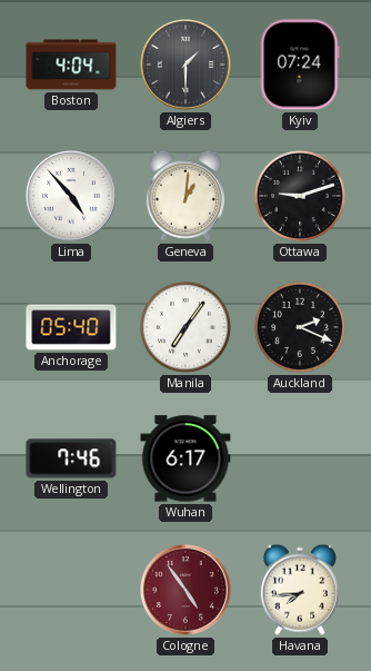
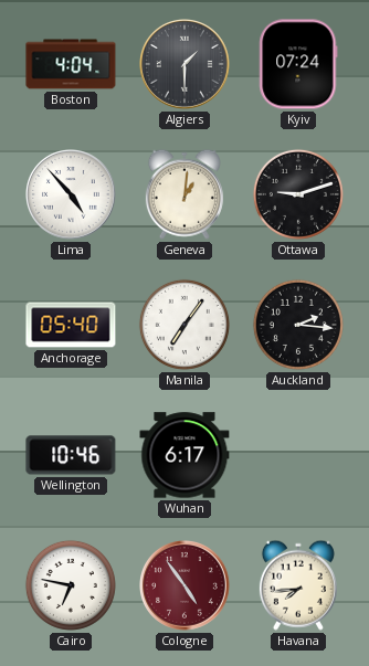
Auckland: 2:19 -> 2:16 (298, 325)
Wellington: 7:46 -> 10:46 (71, 455)
Cairo: none -> 6:47 (71, 585)
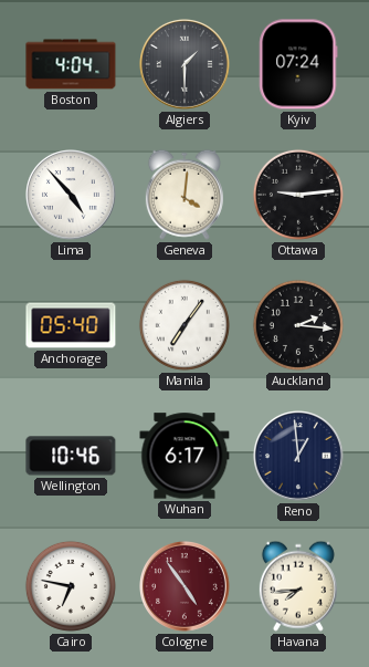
Geneva: 1:01 -> 4:01 (184, 195)
Ottawa: 9:12 -> 9:14 (298, 195)
Reno: none -> 12:59 (299, 457)
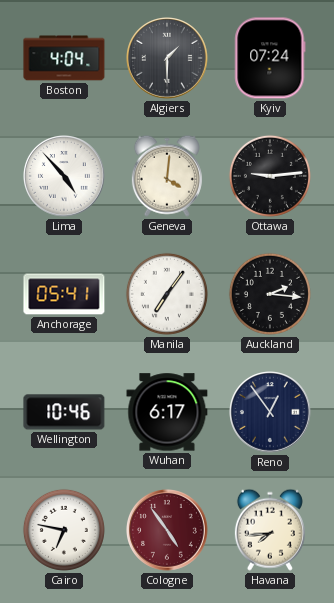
Anchorage: 05:40 -> 05:41 (64, 294)
Reno: 12:59 -> 12:54 (271, 413)
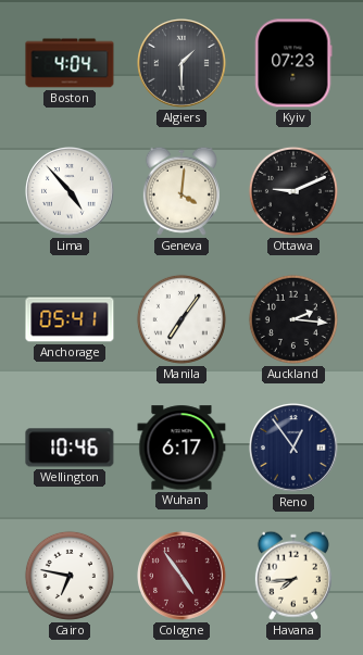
Kyiv: 07:24 -> 07:23 (293, 63)
Ottawa: 9:14 -> 9:11 (293, 191)
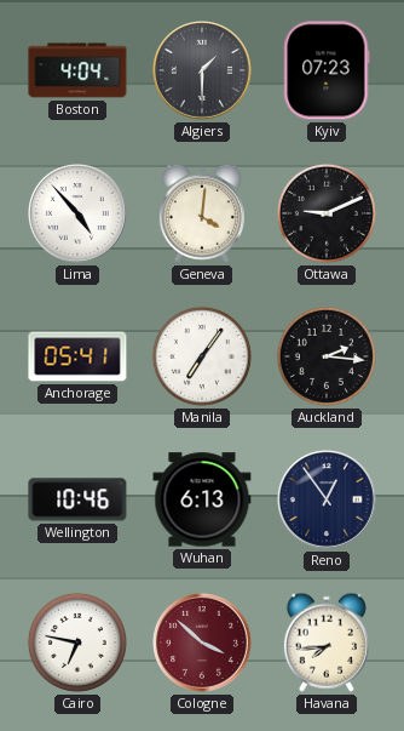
Wuhan: 6:17 -> 6:13 (202, 499)
Cologne: 4:54 -> 3:52 (203, 644)
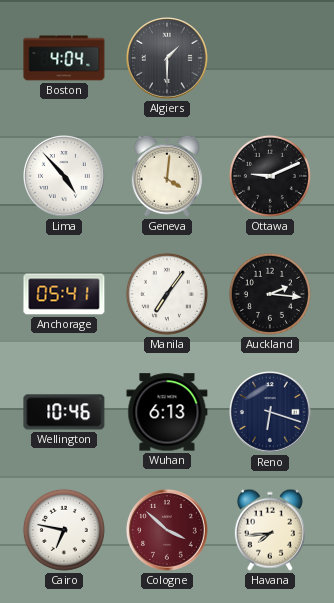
Kyiv: 07:23 -> none (327, 70)
Reno: 12:54 -> 6:18 (271, 413)
